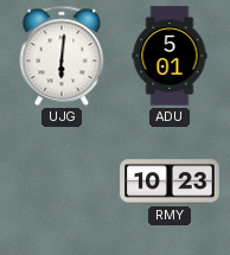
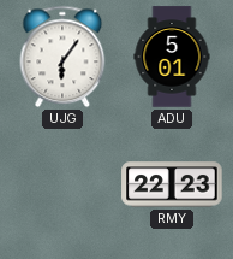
UJG: 6:01 -> 6:06 (62, 57)
RMY: 10:23 -> 22:23 (172, 184)
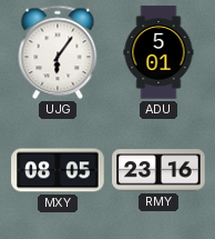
MXY: none -> 08:05 (58, 170)
RMY: 22:23 -> 23:16 (158, 170)
